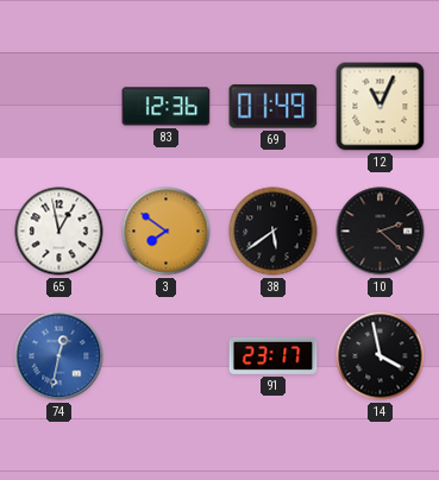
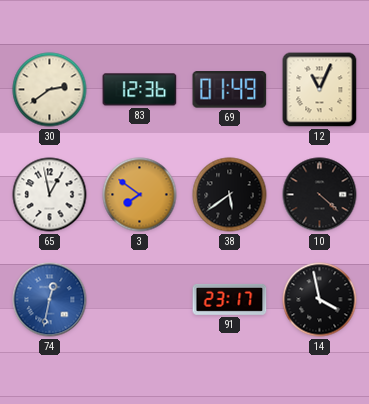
30: none -> 2:39 (50, 90)
10: 2:22 -> 4:22 (320, 195)
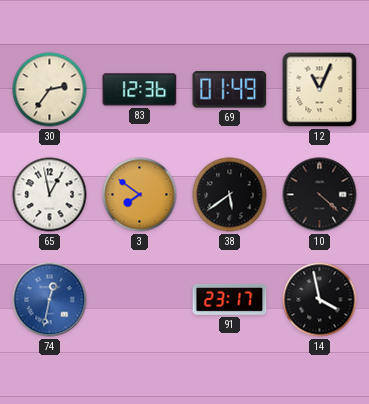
30: 2:39 -> 2:36 (50, 90)
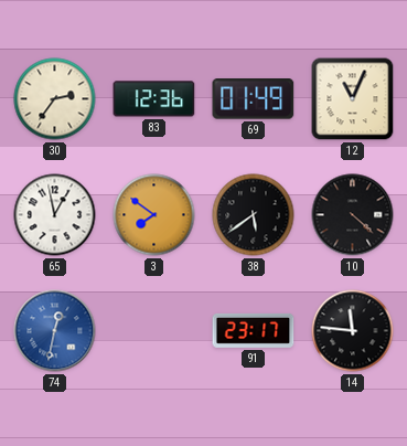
14: 3:58 -> 11:46 (353, 331)
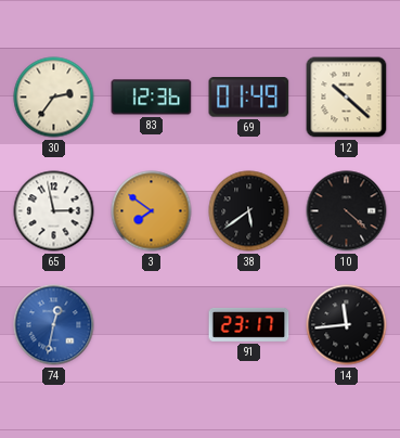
12: 11:04 -> 10:22 (347, 98)
65: 12:58 -> 2:58 (54, 211)
14: 11:46 -> 11:44 (347, 325)
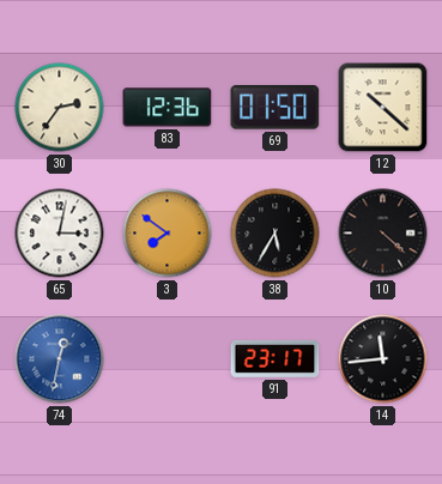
69: 01:49 -> 01:50 (276, 108)
65: 2:58 -> 3:02 (60, 234)
38: 5:39 -> 5:35 (276, 234)
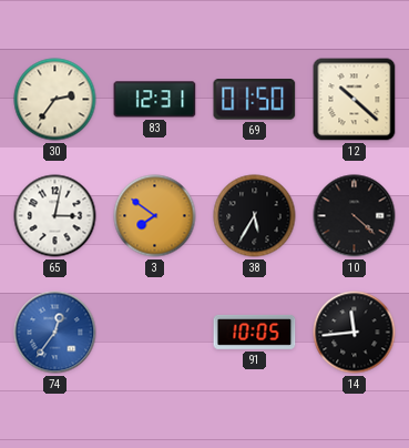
83: 12:36 -> 12:31 (155, 100)
74: 12:32 -> 12:36 (55, 333)
91: 23:17 -> 10:05 (255, 332)
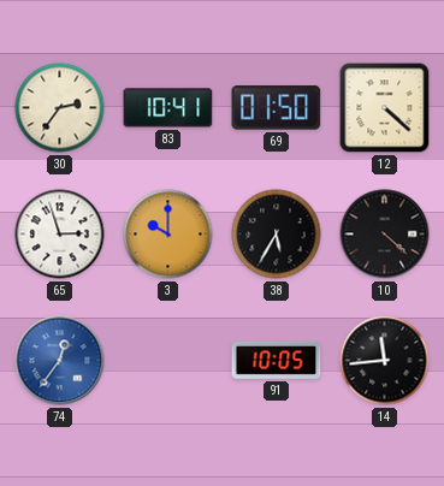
83: 12:31 -> 10:41 (168, 108)
12: 10:22 -> 4:22 (385, 108)
65: 3:02 -> 2:57 (60, 235)
3: 7:51 -> 10:00 (168, 235)
